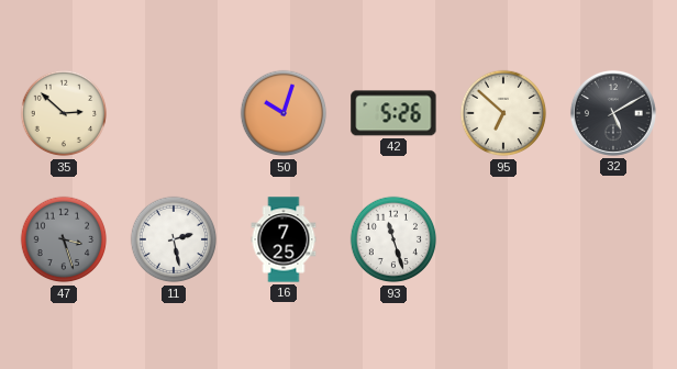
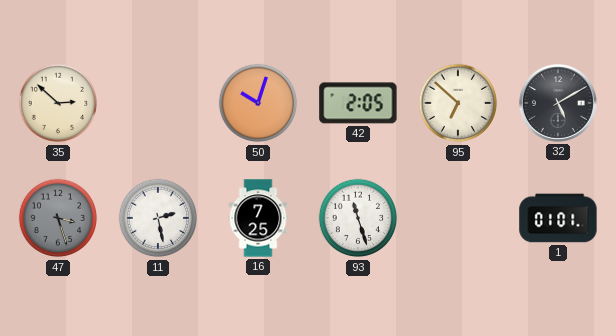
42: 5:26 -> 2:05 (358, 103)
1: none -> 01:01 (558, 218)
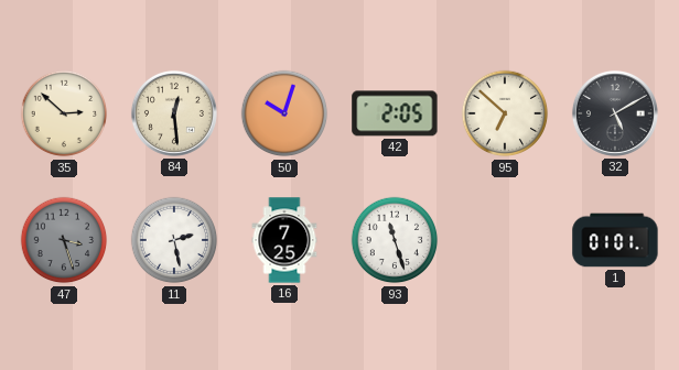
84: none -> 12:29 (174, 113)
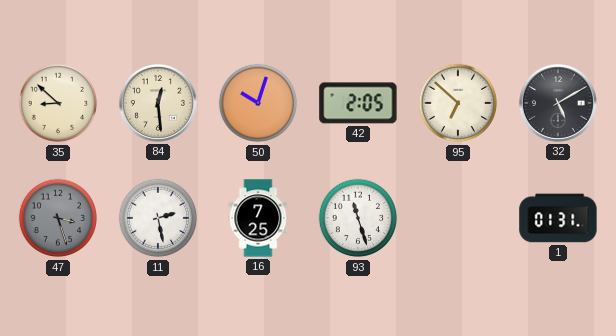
35: 2:52 -> 8:52 (58, 103)
1: 01:01 -> 01:31 (558, 218)
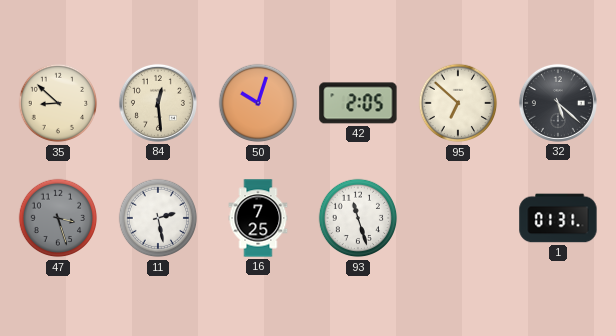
32: 5:10 -> 5:22 (558, 103)
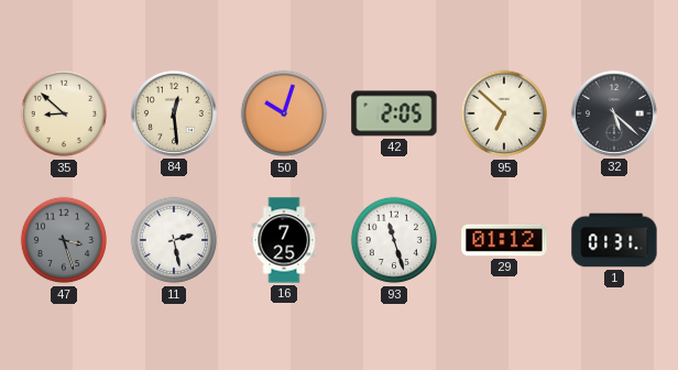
29: none -> 01:12 (504, 240)
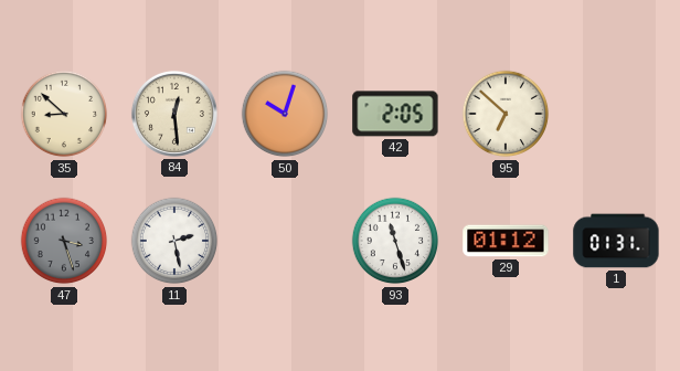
32: 5:22 -> none (614, 113)
16: 7:25 -> none (284, 240)
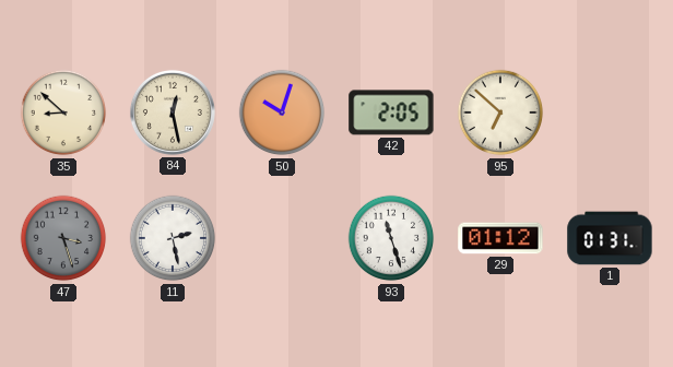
84: 12:29 -> 12:28 (173, 113)
